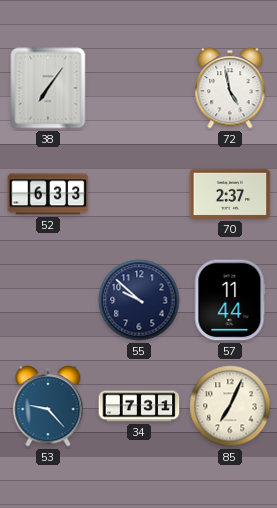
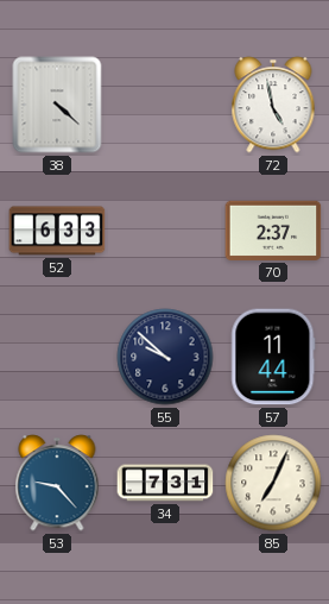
38: 7:06 -> 4:22 (57, 105)
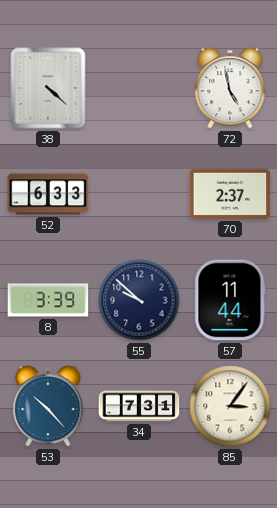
8: none -> 3:39 (48, 300)
53: 9:23 -> 10:23 (48, 406)
85: 7:04 -> 3:06 (230, 406)
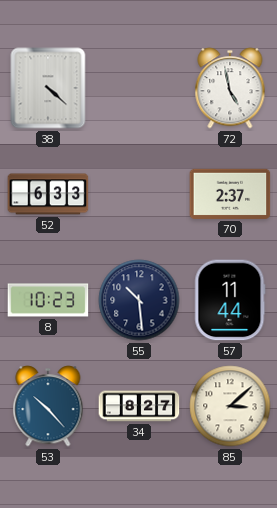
8: 3:39 -> 10:23 (48, 300)
55: 9:52 -> 10:29 (139, 300)
34: 7:31 -> 8:27 (139, 406)
85: 3:06 -> 3:08 (230, 406)
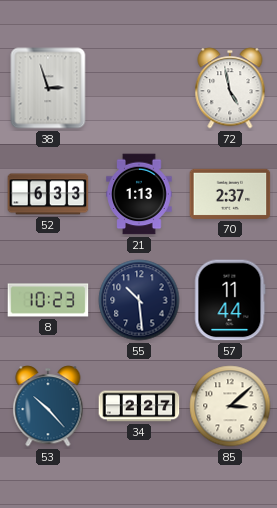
38: 4:22 -> 2:57 (48, 88)
21: none -> 1:13 (139, 194)
34: 8:27 -> 2:27 (139, 406)
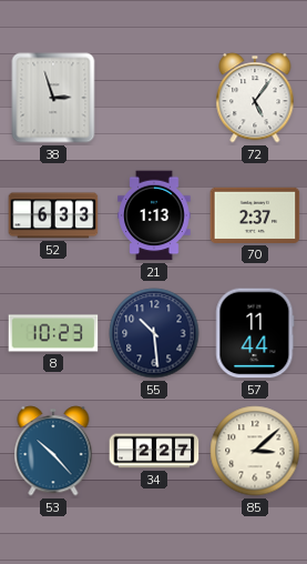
72: 4:58 -> 5:06 (255, 98)
